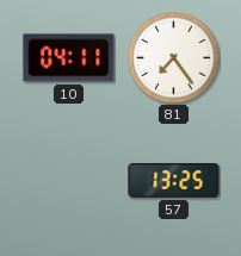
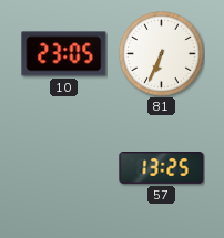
10: 04:11 -> 23:05 (64, 54)
81: 7:24 -> 6:34 (162, 54)
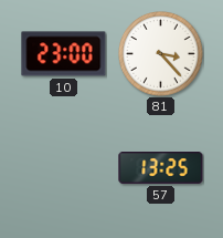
10: 23:05 -> 23:00 (64, 54)
81: 6:34 -> 3:23 (161, 54)
